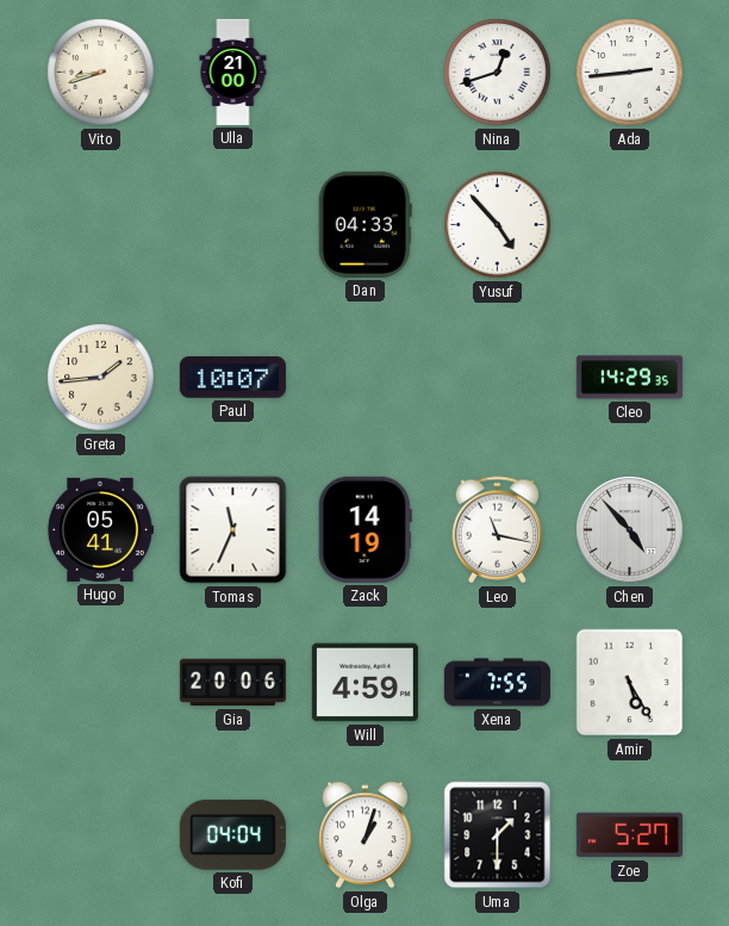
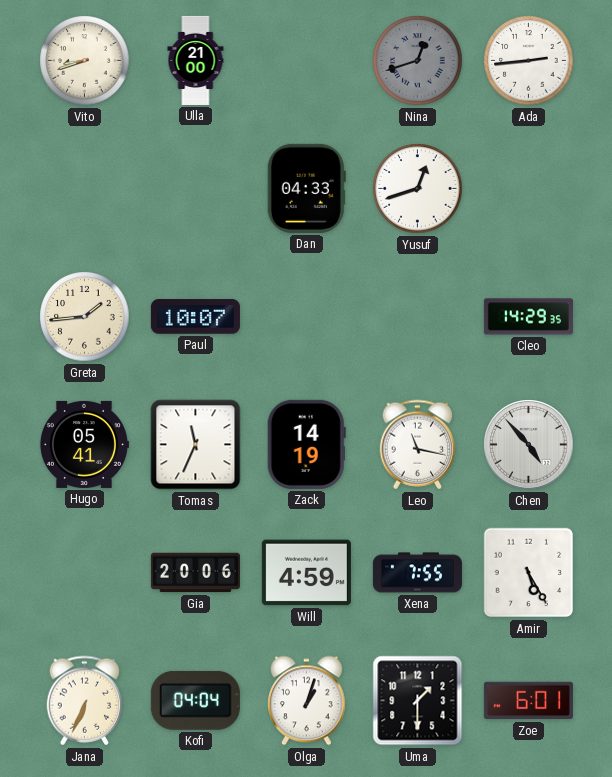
Nina dial: white -> grey (418, 61)
Yusuf: 4:53 -> 12:42 (418, 189)
Jana: none -> 6:34 (85, 701)
Zoe: 5:27 -> 6:01 (528, 701)
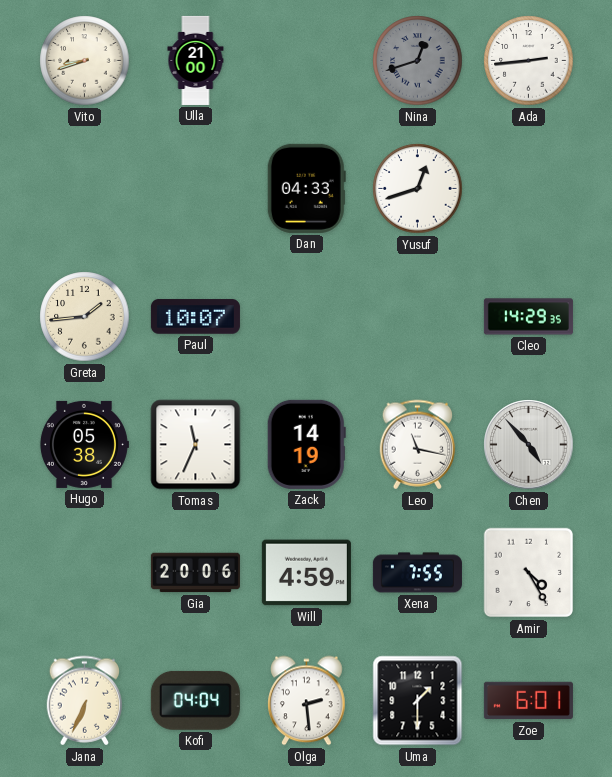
Hugo: 05:41 -> 05:38 (84, 444)
Amir: 5:25 -> 4:25 (529, 573)
Olga: 1:03 -> 2:29 (307, 701)
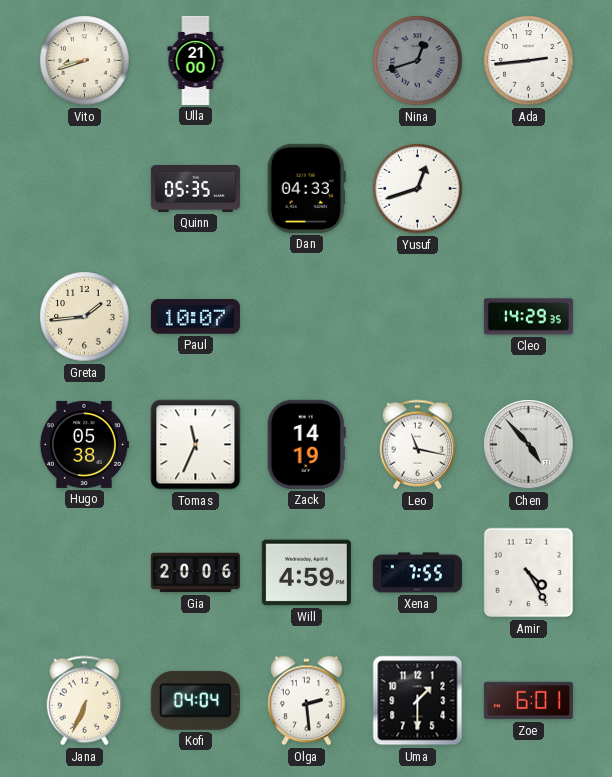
Quinn: none -> 05:35 (195, 188)
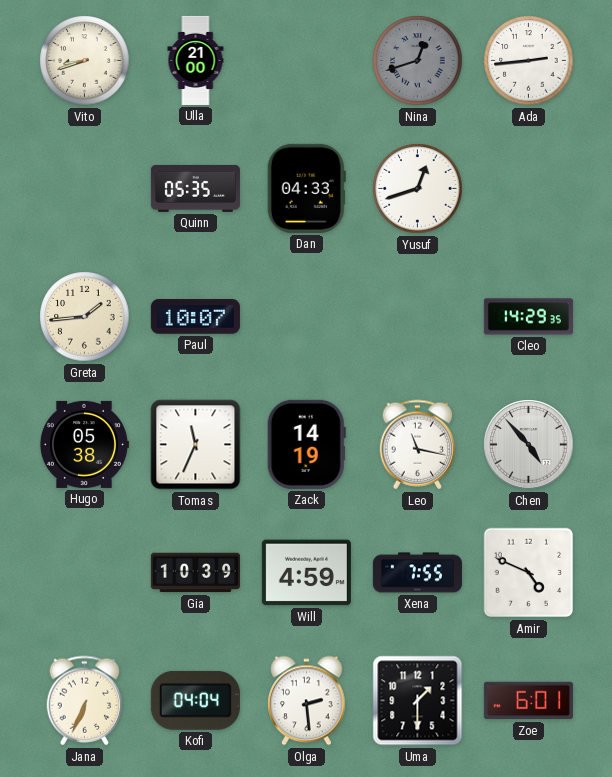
Gia: 20:06 -> 10:39 (195, 573)
Amir: 4:25 -> 4:49 (529, 573)
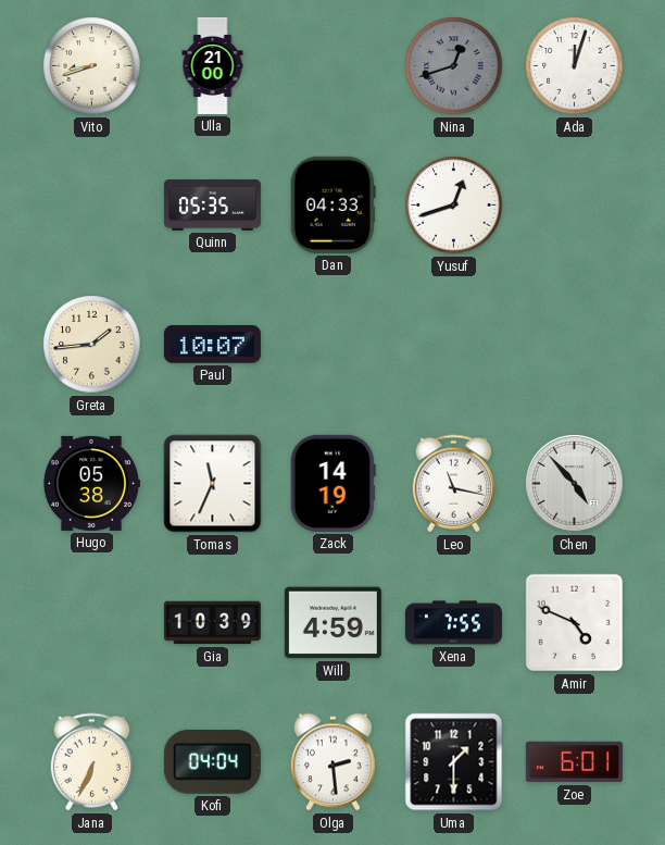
Ada: 2:44 -> 12:03 (575, 66)
Cleo: 14:29 -> none (528, 317)
